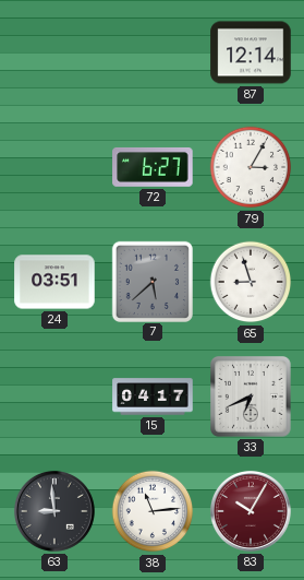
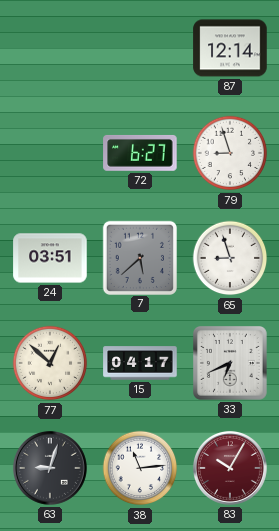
79: 3:05 -> 8:57 (230, 153)
77: none -> 12:52 (50, 363)
63: 8:59 -> 9:03 (50, 468)
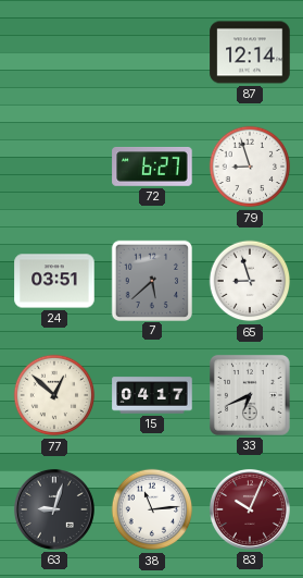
83: 10:05 -> 10:04 (250, 509)
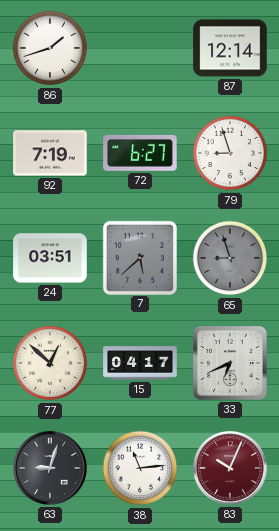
86: none -> 1:42 (50, 48)
92: none -> 7:19 (50, 153)
65 dial: white -> grey (230, 258)
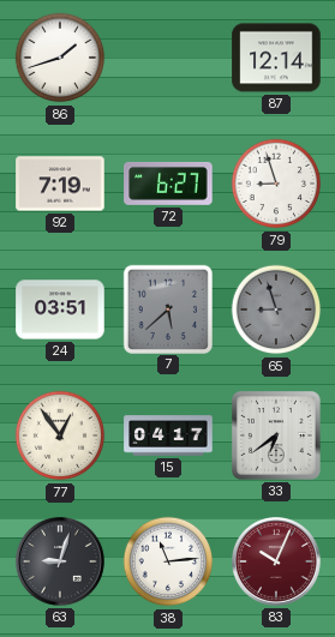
77: 12:52 -> 12:54 (60, 435)
33: 6:41 -> 6:39 (277, 437)
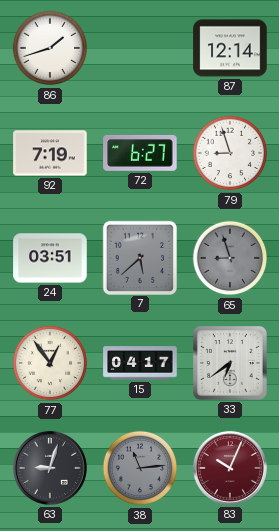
38 dial: white -> grey (140, 468)
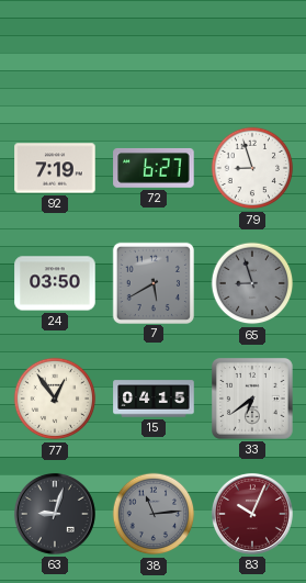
86: 1:42 -> none (50, 48)
87: 12:14 -> none (230, 48)
24: 03:51 -> 03:50 (55, 283)
7: 5:38 -> 5:40 (152, 282)
15: 04:17 -> 04:15 (154, 399)
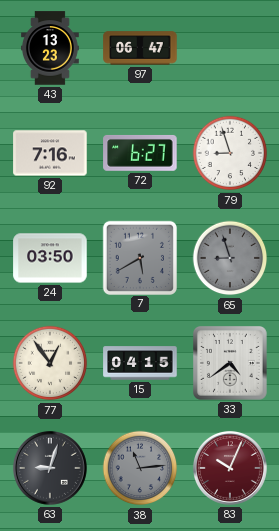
43: none -> 13:23 (50, 48)
97: none -> 06:47 (140, 48)
92: 7:19 -> 7:16 (50, 153)
33: 6:39 -> 4:39 (231, 364)
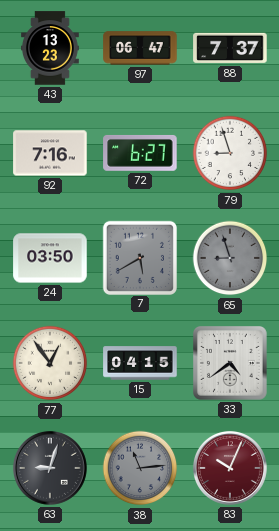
88: none -> 7:37 (230, 48)
